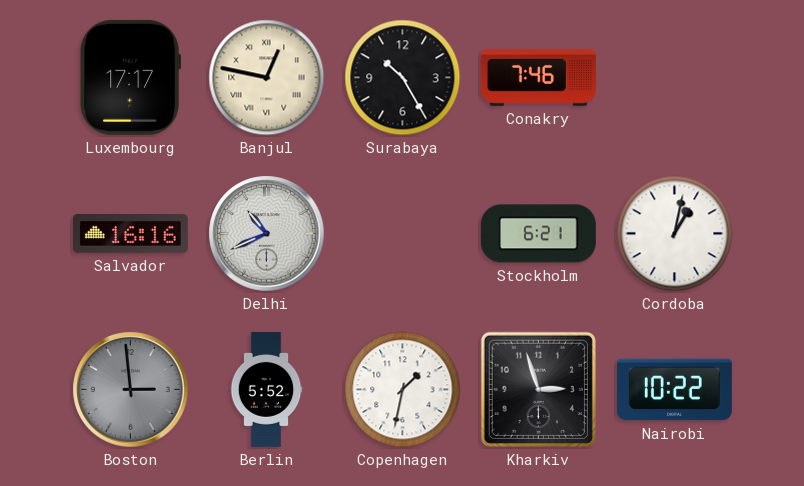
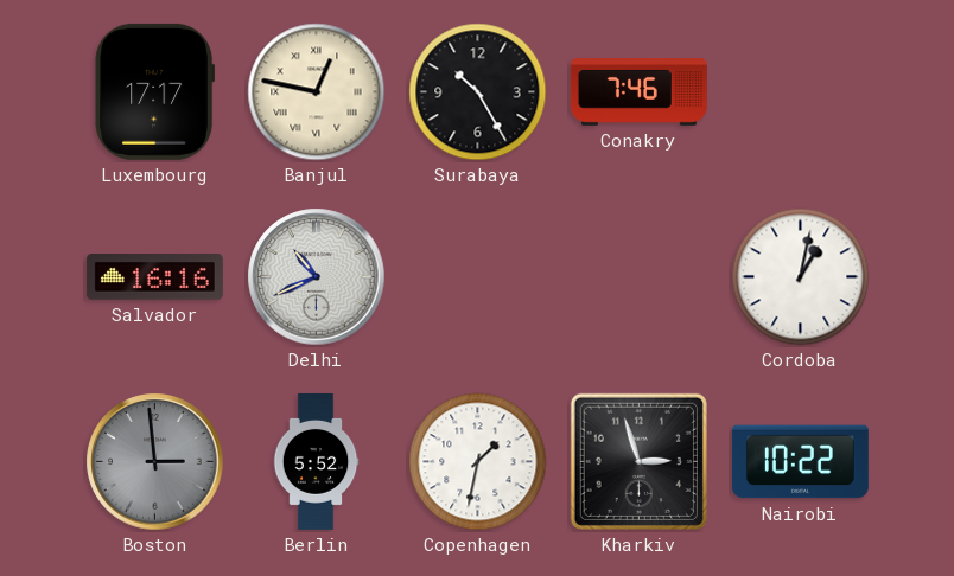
Stockholm: 6:21 -> none (538, 234)
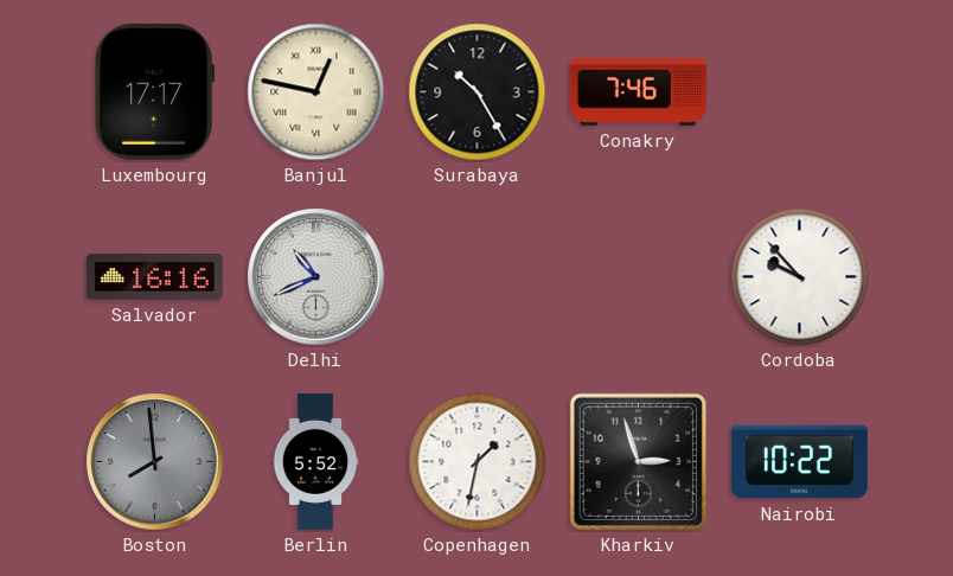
Cordoba: 1:02 -> 9:53 (800, 277)
Boston: 2:59 -> 7:59 (155, 462)
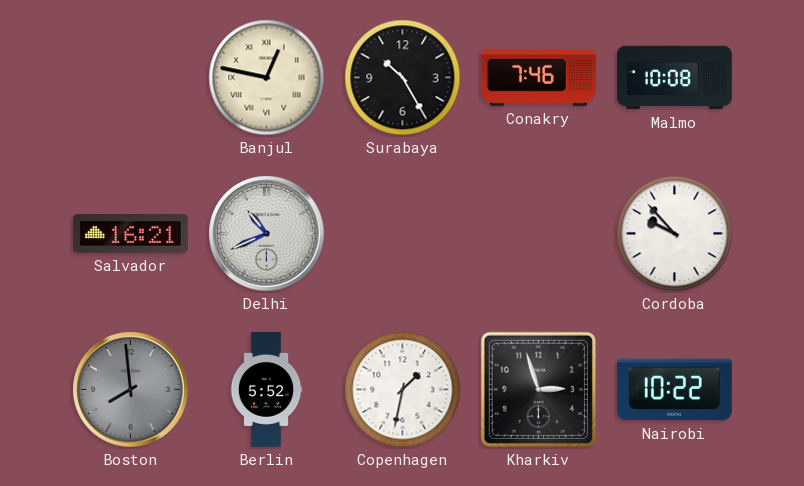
Luxembourg: 17:17 -> none (155, 91)
Malmo: none -> 10:08 (674, 78)
Salvador: 16:16 -> 16:21 (130, 234)
